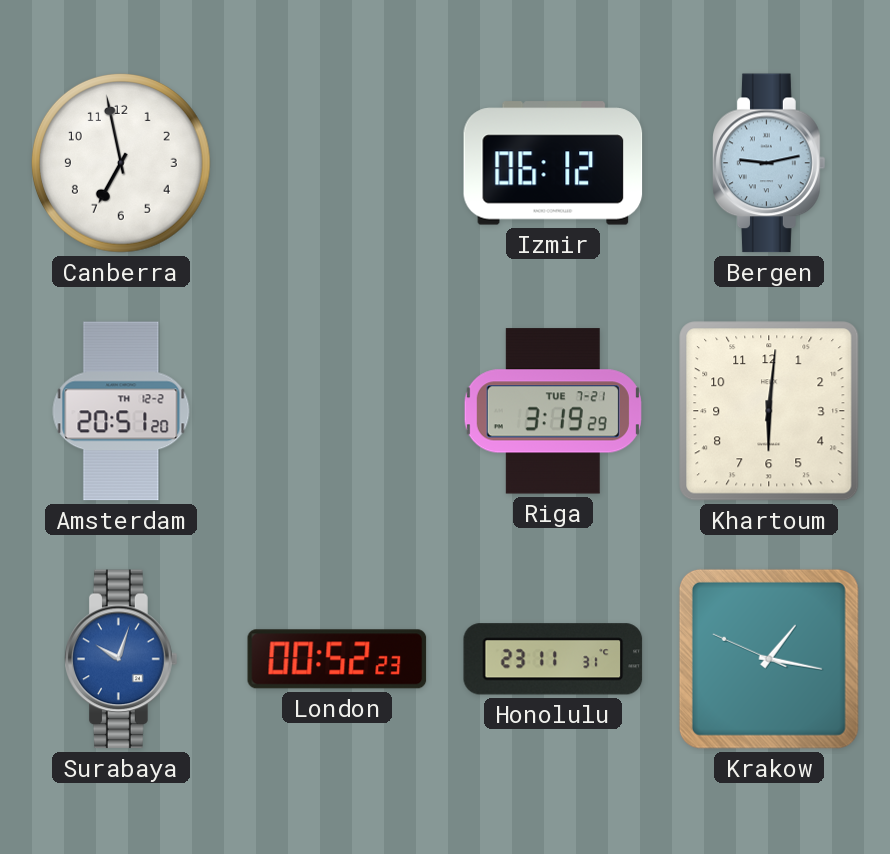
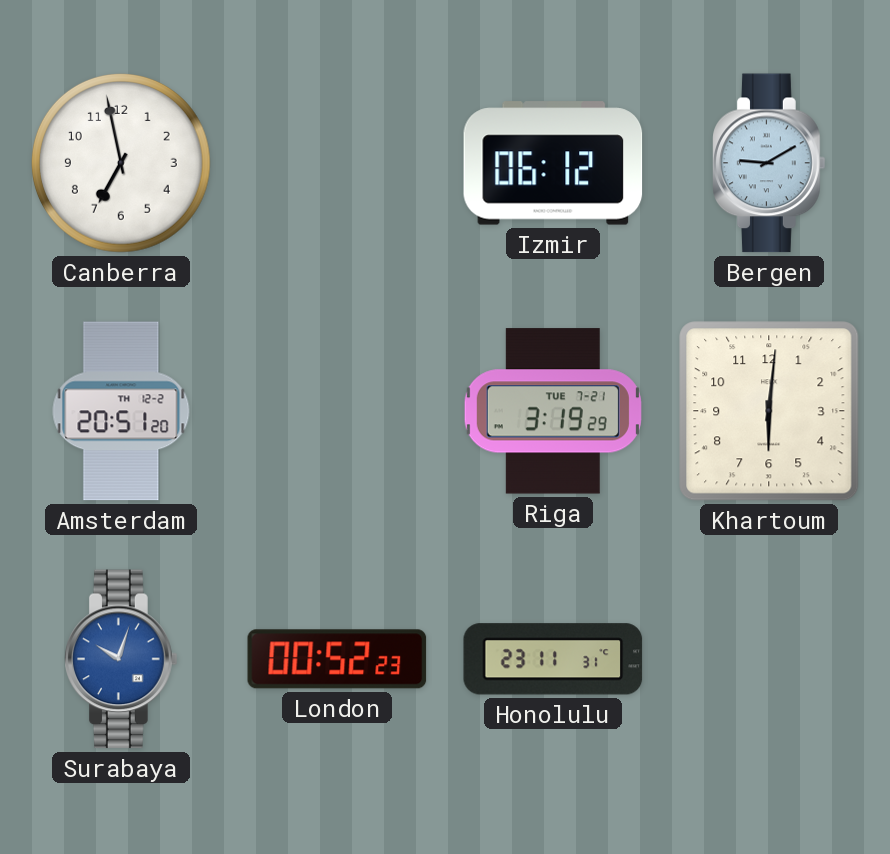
Bergen: 9:13 -> 9:10 (769, 163)
Krakow: 1:16 -> none (769, 659)
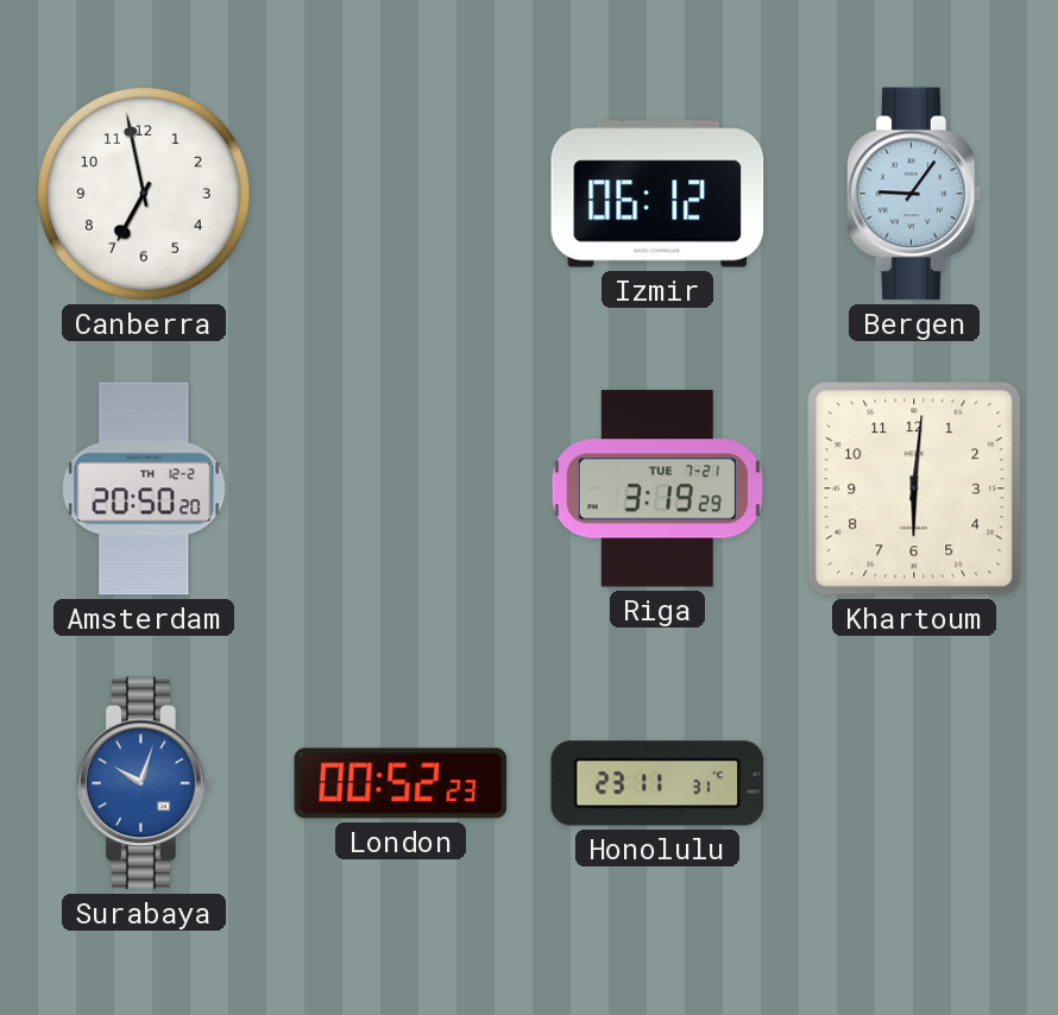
Bergen: 9:10 -> 9:06 (914, 194)
Amsterdam: 20:51 -> 20:50 (144, 488)
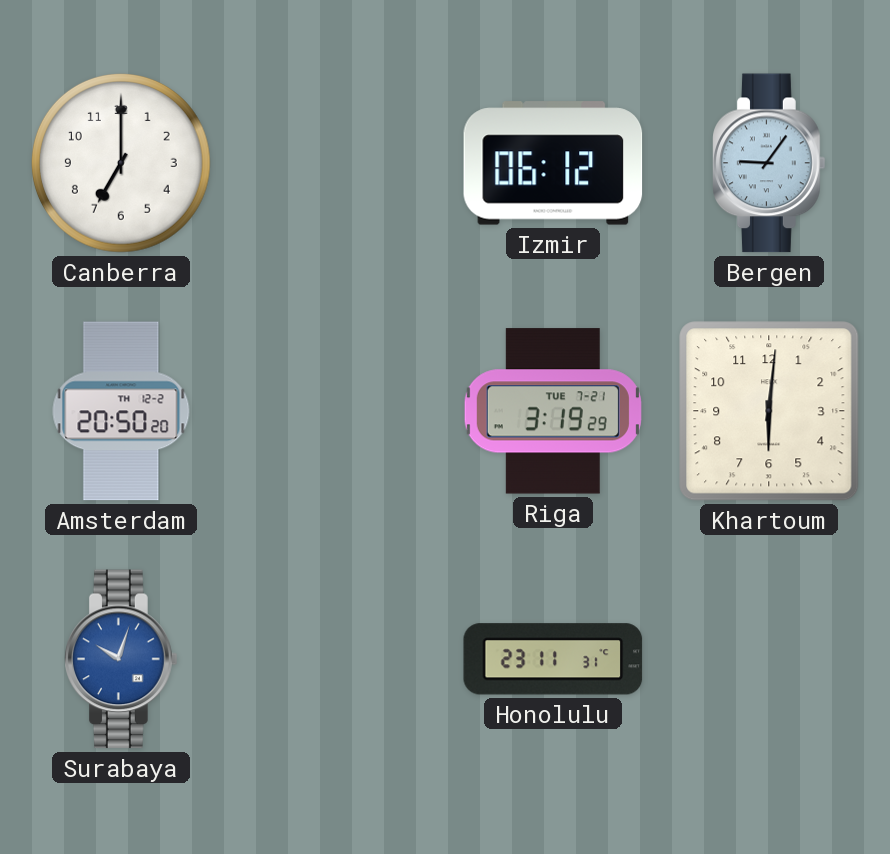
Canberra: 6:58 -> 7:00 (121, 163)
London: 00:52 -> none (401, 783)
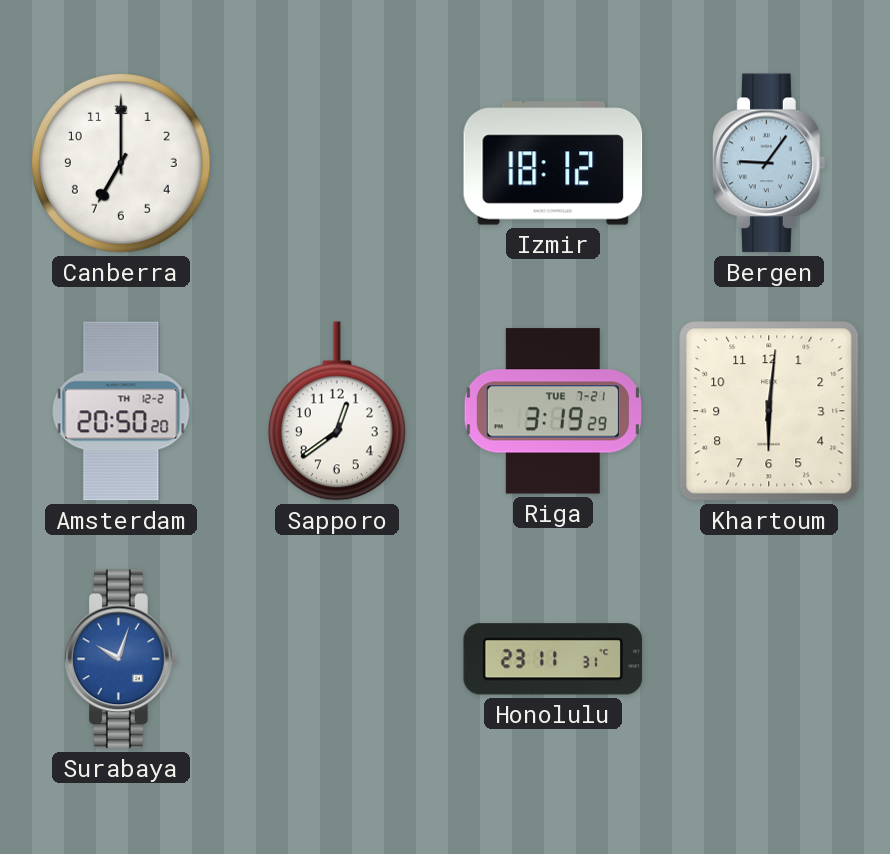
Izmir: 06:12 -> 18:12 (553, 163)
Sapporo: none -> 12:39 (337, 411)
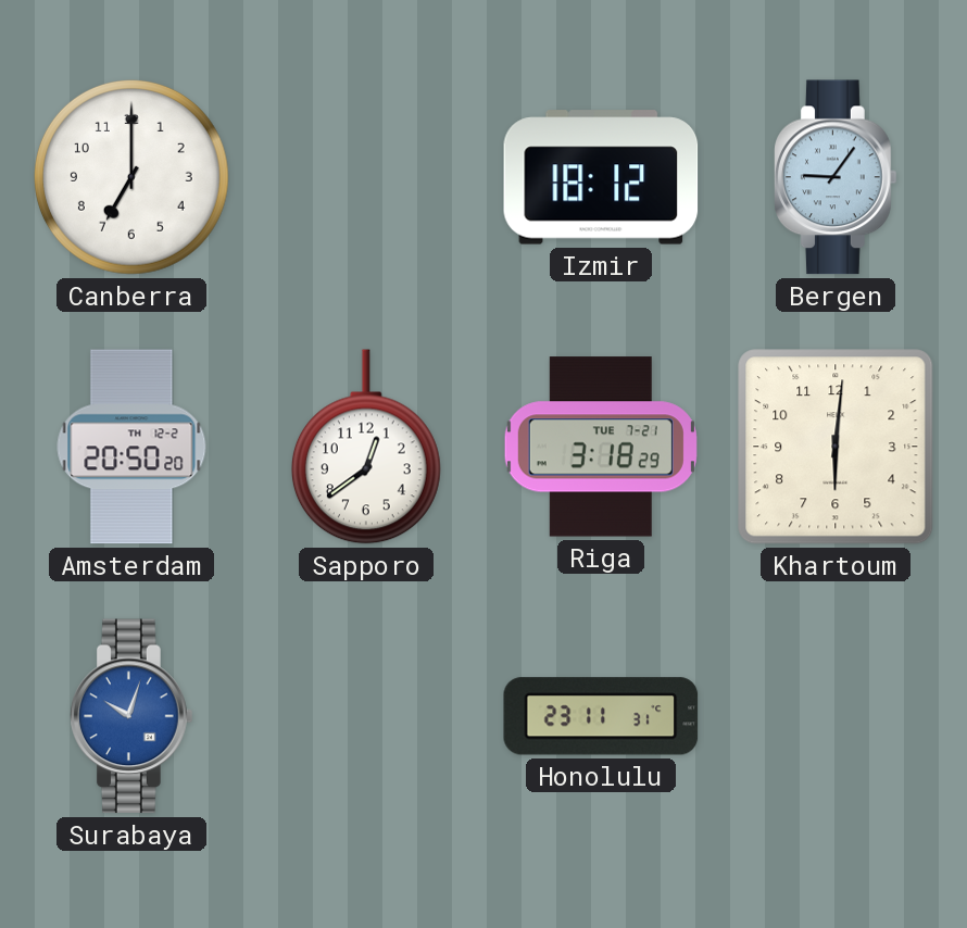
Riga: 3:19 -> 3:18 (601, 447)
